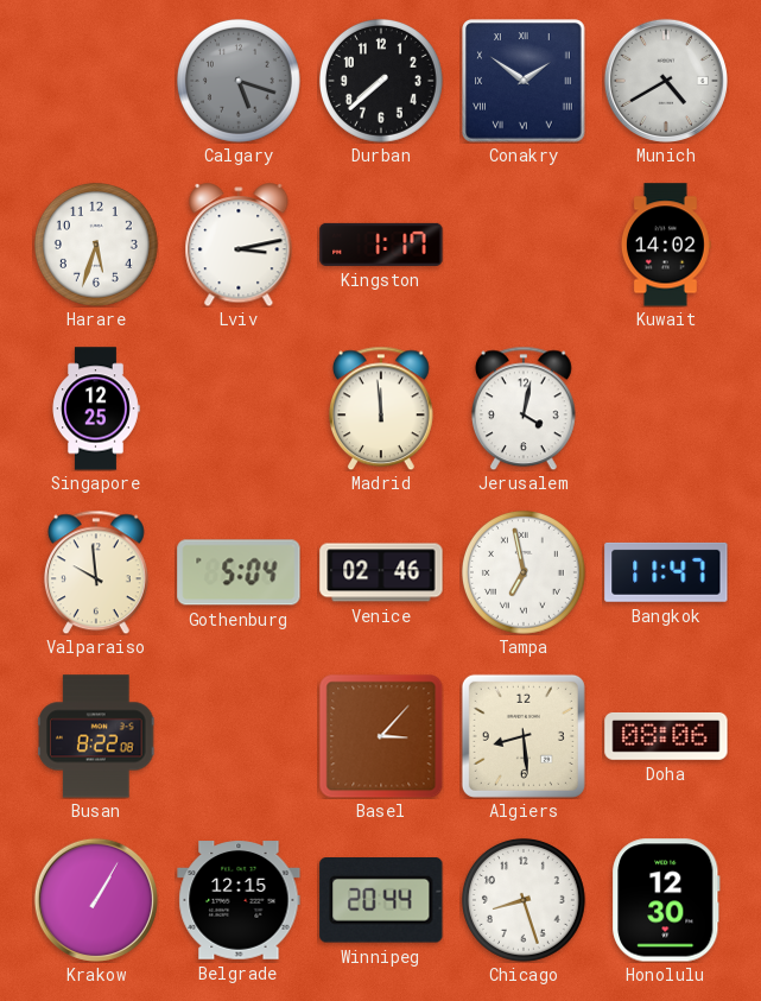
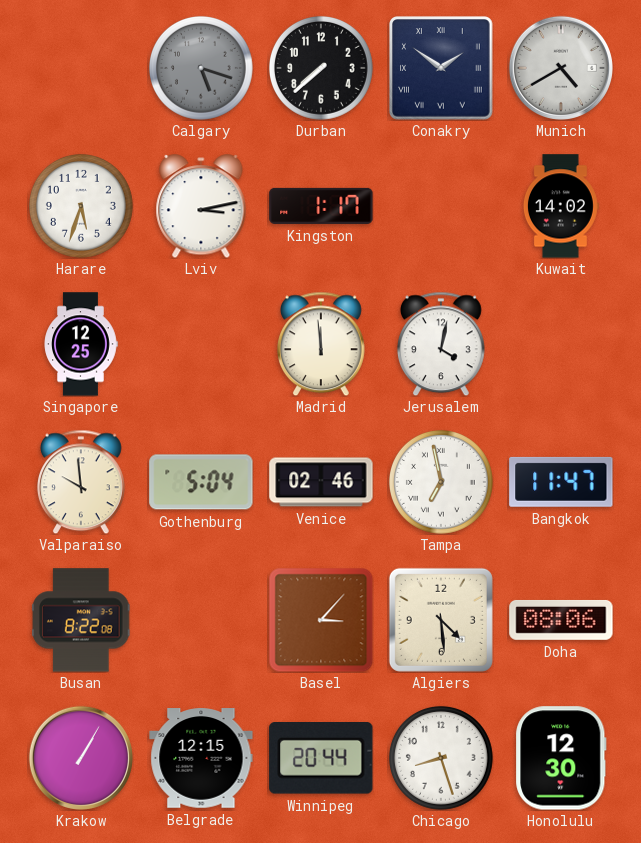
Algiers: 8:29 -> 4:29 (441, 620)
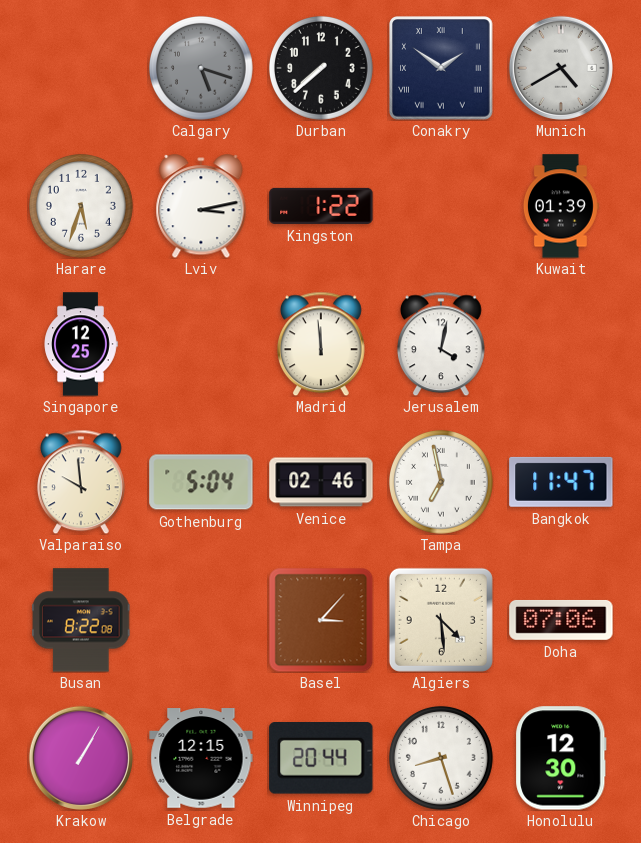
Kingston: 1:17 -> 1:22 (321, 206)
Kuwait: 14:02 -> 01:39 (561, 206)
Doha: 08:06 -> 07:06 (561, 620)
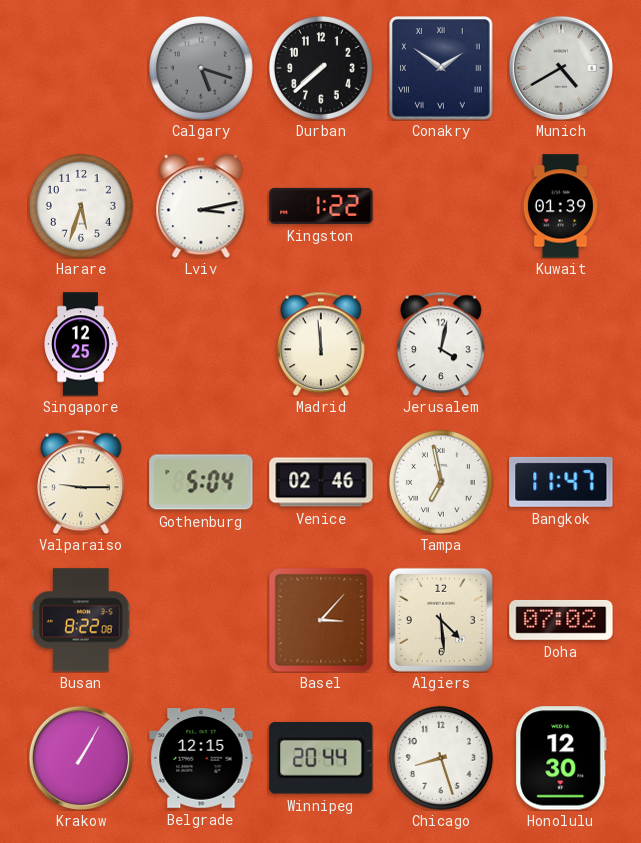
Valparaiso: 9:59 -> 9:15 (81, 482)
Doha: 07:06 -> 07:02 (561, 620)
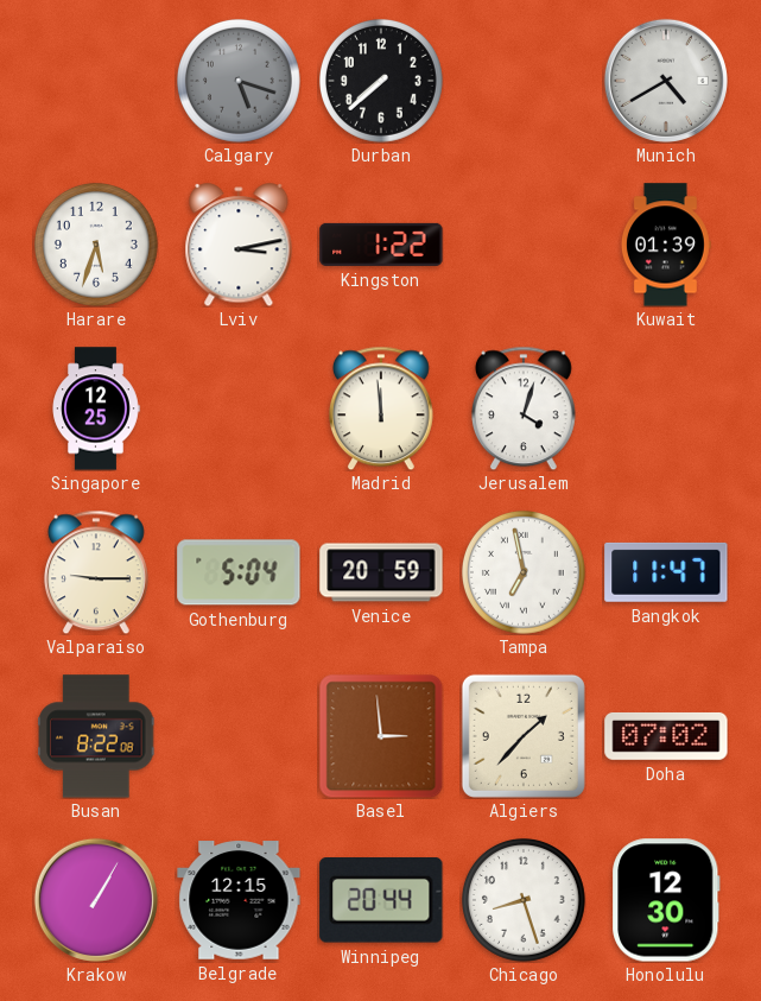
Conakry: 1:51 -> none (441, 68)
Jerusalem: 4:02 -> 4:03 (524, 408)
Venice: 02:46 -> 20:59 (381, 572)
Basel: 3:07 -> 2:59 (381, 736)
Algiers: 4:29 -> 1:37 (524, 736)
